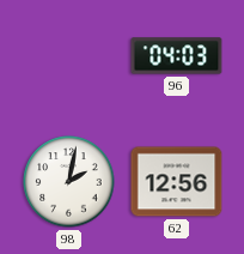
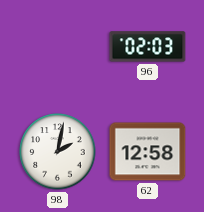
96: 04:03 -> 02:03 (148, 47)
62: 12:56 -> 12:58 (148, 152)
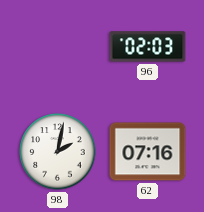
62: 12:58 -> 07:16 (148, 152)
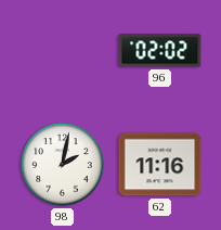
96: 02:03 -> 02:02 (160, 51)
62: 07:16 -> 11:16 (160, 165)
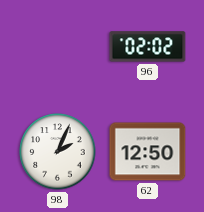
98: 2:02 -> 2:04 (58, 152)
62: 11:16 -> 12:50 (148, 152)
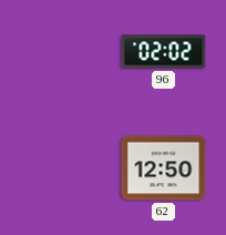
98: 2:04 -> none (58, 152)
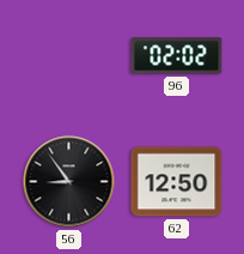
56: none -> 8:54 (69, 182)
